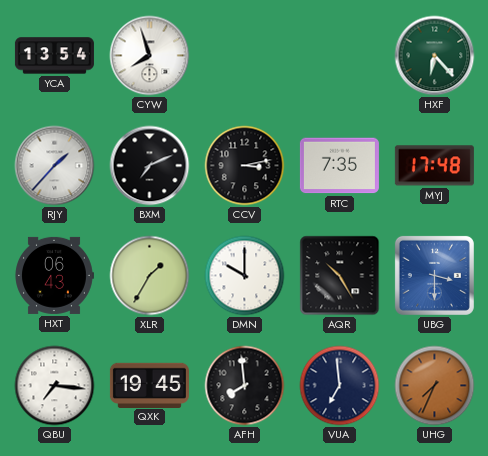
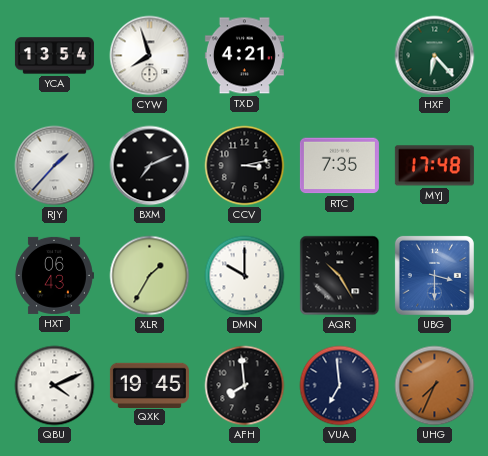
TXD: none -> 4:21 (244, 56)
QBU: 7:16 -> 4:11 (55, 386)
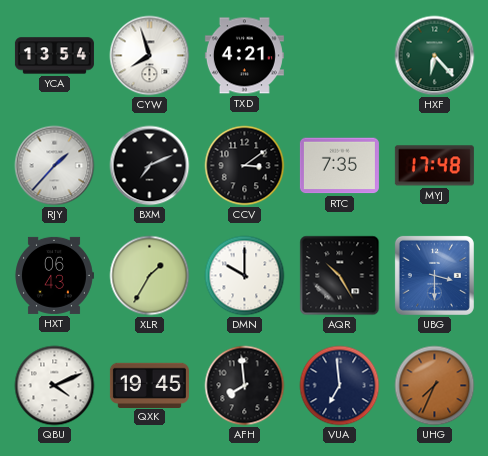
CCV: 3:13 -> 3:09 (245, 166)
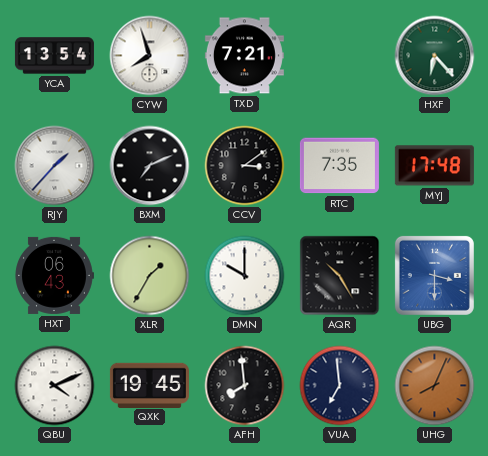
TXD: 4:21 -> 7:21 (244, 56)
UHG: 7:34 -> 8:04 (435, 386)
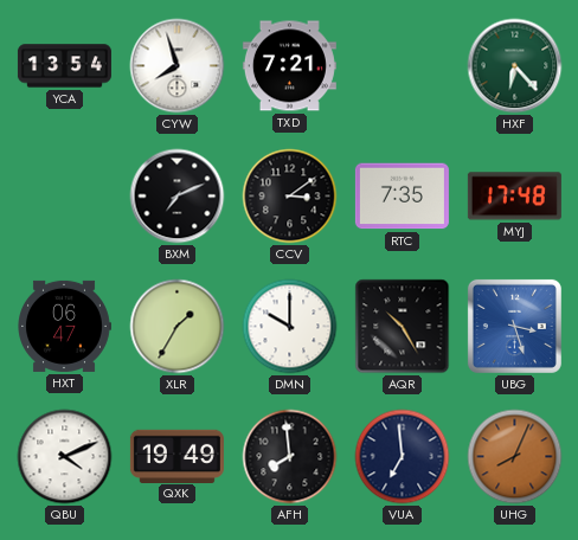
RJY: 1:37 -> none (55, 166)
HXT: 06:43 -> 06:47 (64, 326)
UBG: 3:30 -> 3:27 (514, 326)
QXK: 19:45 -> 19:49 (176, 456)
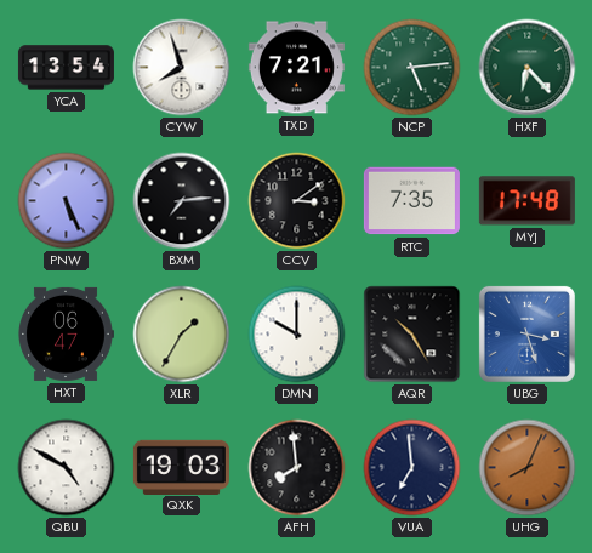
NCP: none -> 5:14 (412, 68)
PNW: none -> 5:26 (67, 201)
BXM: 7:11 -> 7:14 (182, 201)
QBU: 4:11 -> 4:50 (67, 468)
QXK: 19:49 -> 19:03 (181, 467)
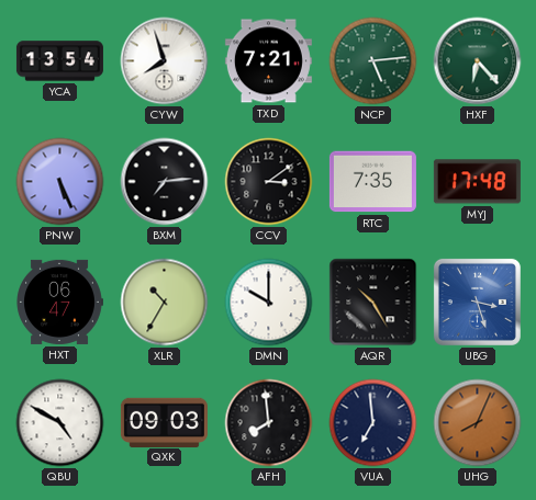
XLR: 1:35 -> 10:35 (165, 303)
QXK: 19:03 -> 09:03 (164, 422)
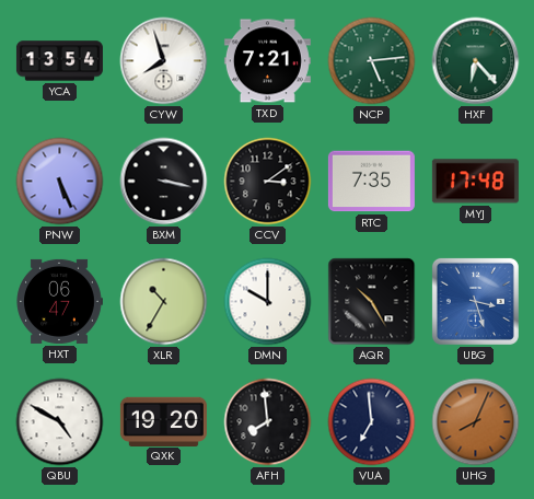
BXM: 7:14 -> 3:17 (164, 182)
QXK: 09:03 -> 19:20 (163, 421)
